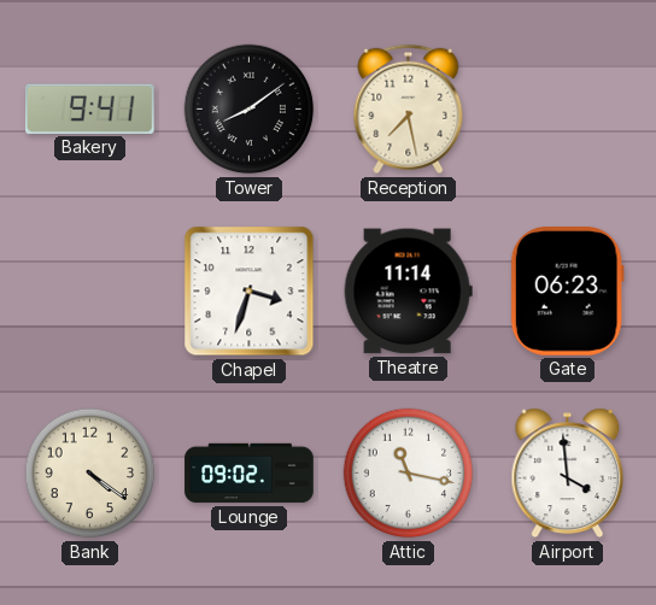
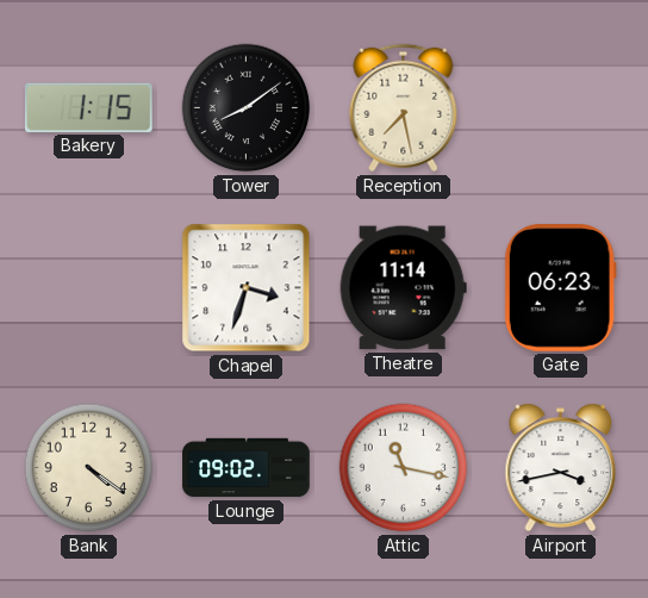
Bakery: 9:41 -> 1:15 (88, 107)
Airport: 3:59 -> 3:43 (561, 468)
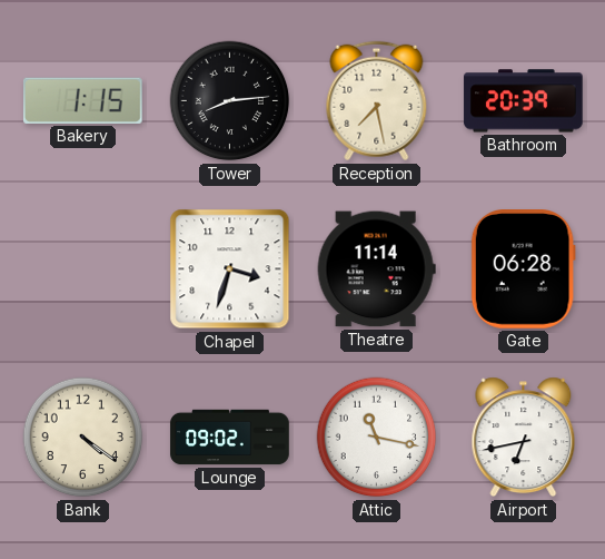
Tower: 8:09 -> 8:14 (230, 101)
Bathroom: none -> 20:39 (524, 101)
Gate: 06:23 -> 06:28 (523, 269)
Airport: 3:43 -> 6:43 (524, 438)
